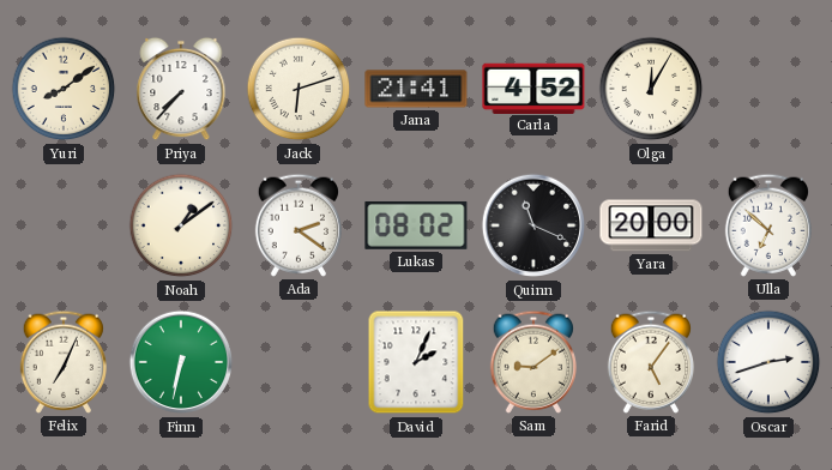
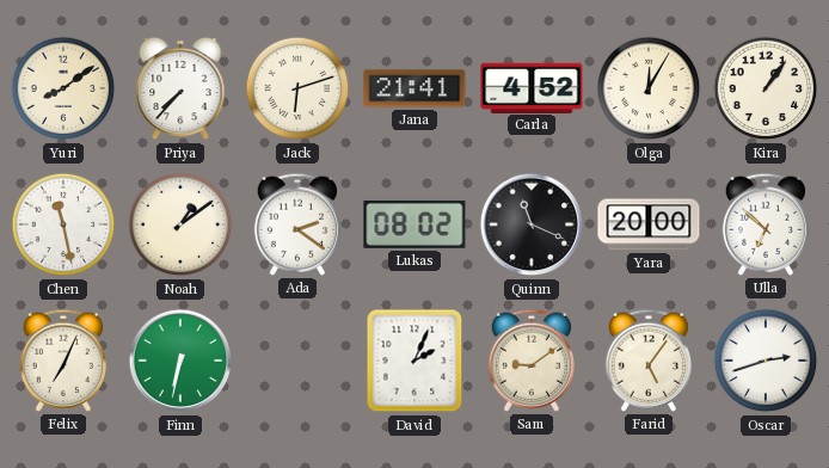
Kira: none -> 1:06 (766, 88)
Chen: none -> 11:28 (63, 224)
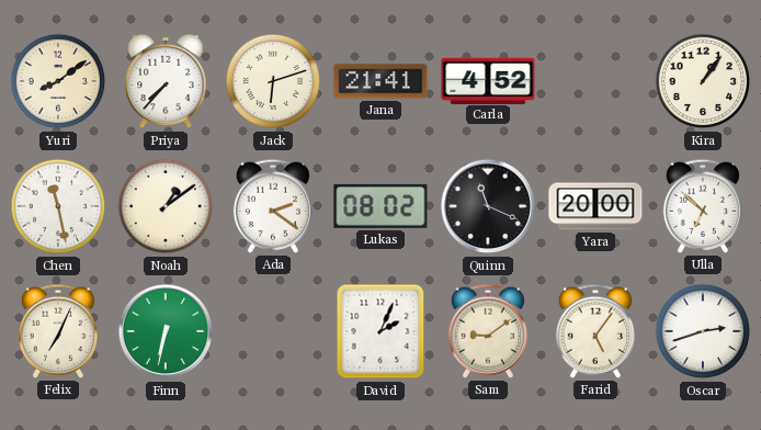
Olga: 12:05 -> none (649, 88)
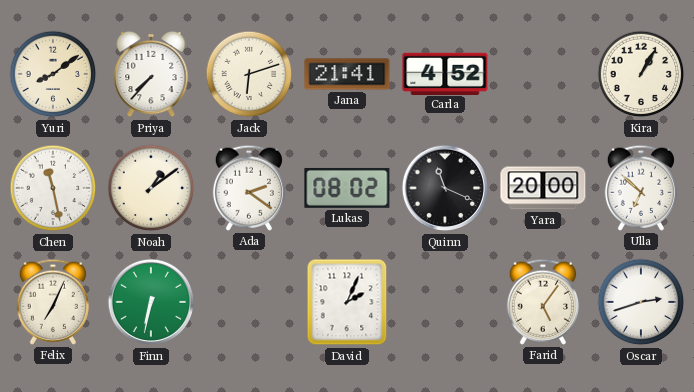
Kira: 1:06 -> 1:05 (641, 74)
Sam: 9:09 -> none (487, 331)
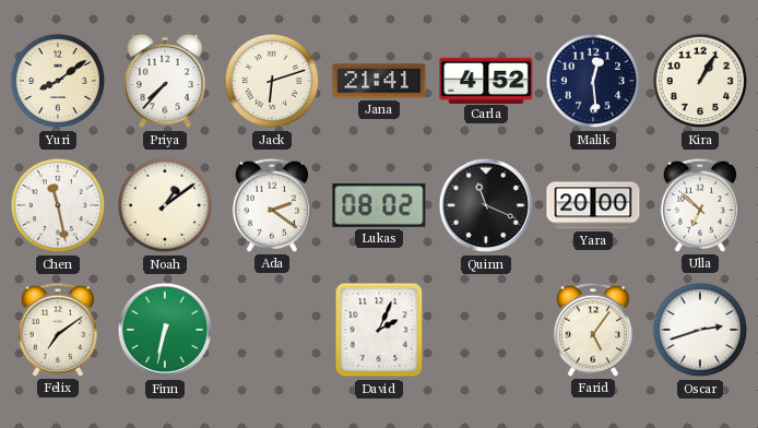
Malik: none -> 12:29 (593, 81)
Felix: 7:04 -> 7:09 (57, 330)
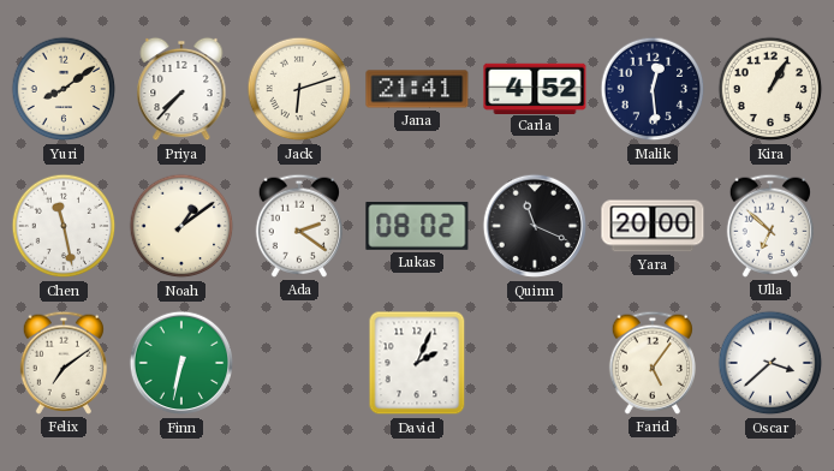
Oscar: 2:42 -> 3:38 (770, 363)
